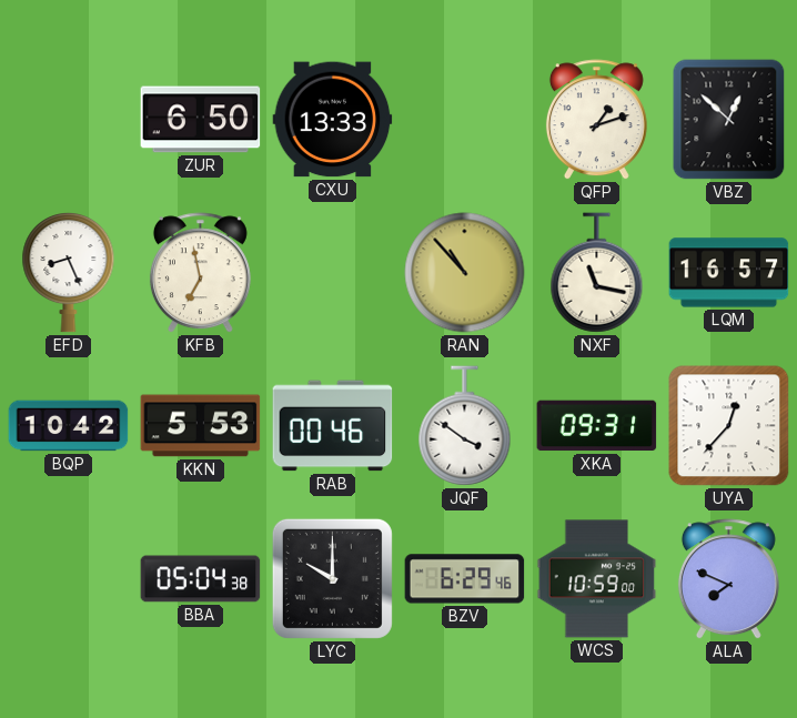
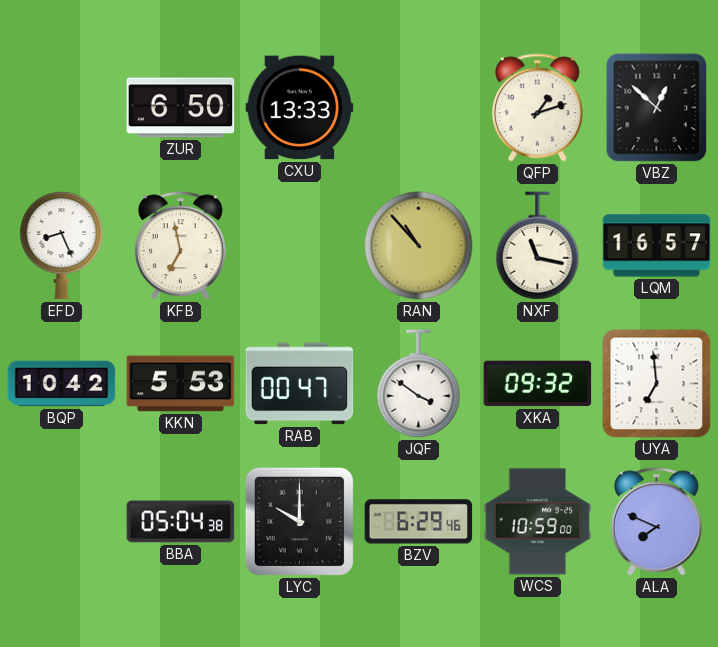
RAB: 00:46 -> 00:47 (300, 384)
XKA: 09:31 -> 09:32 (538, 384)
UYA: 12:37 -> 6:59 (657, 384)
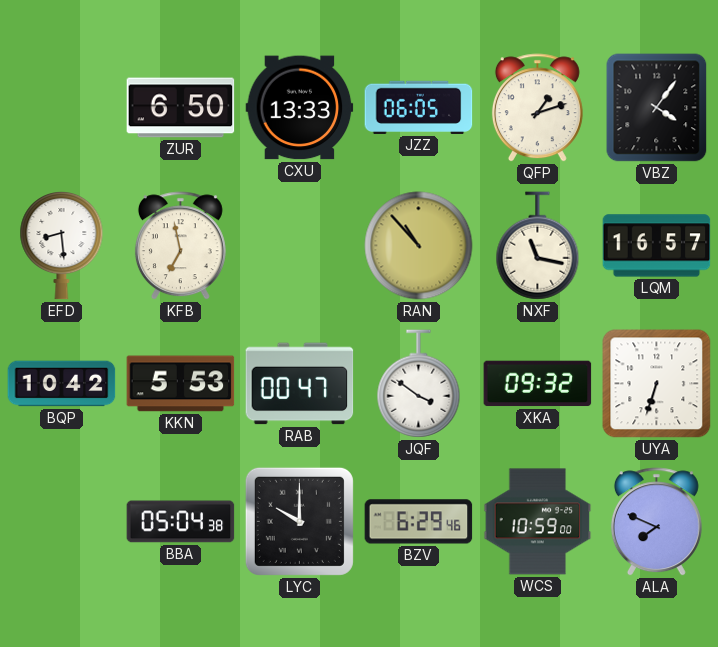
JZZ: none -> 06:05 (419, 107)
VBZ: 12:52 -> 4:06 (657, 108)
EFD: 8:26 -> 8:29 (62, 245)
UYA: 6:59 -> 6:33 (657, 384)
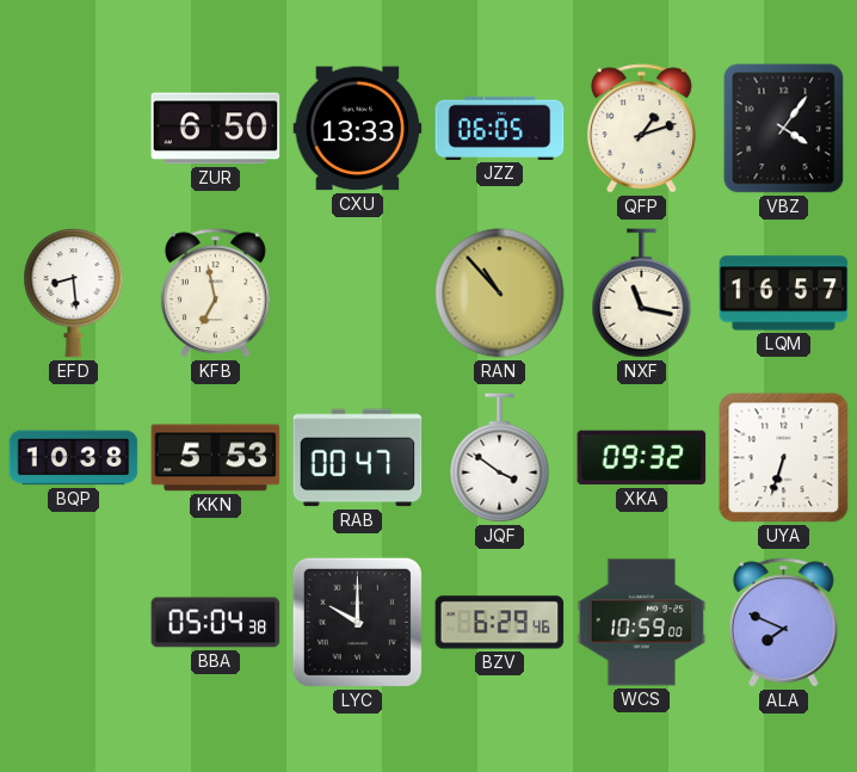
BQP: 10:42 -> 10:38 (74, 458)
